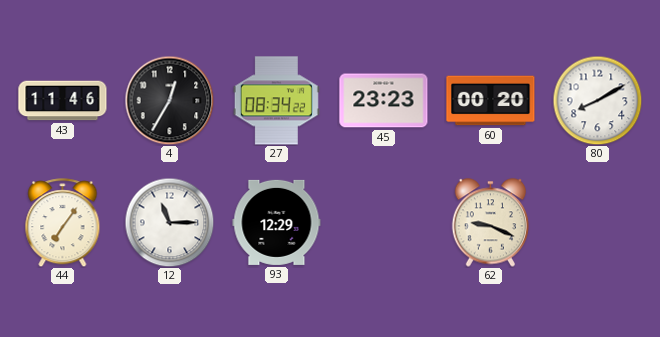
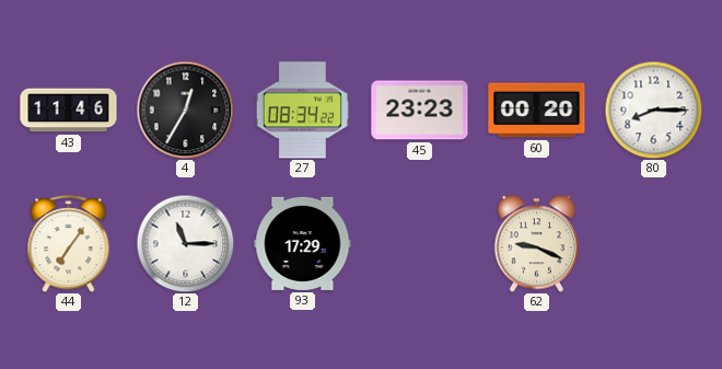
80: 8:10 -> 8:15 (653, 109)
93: 12:29 -> 17:29 (303, 243)
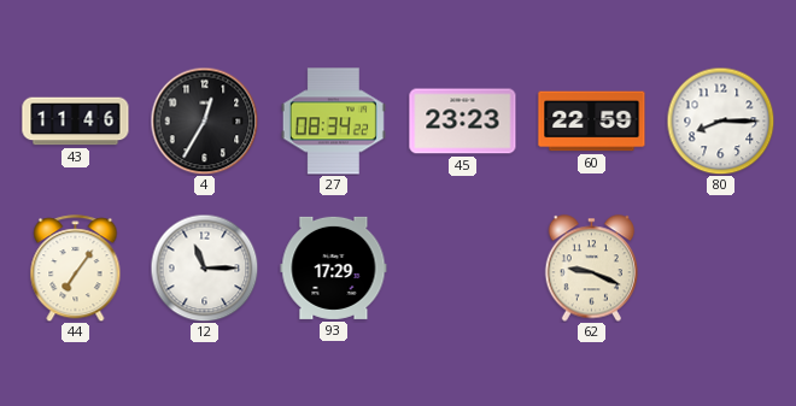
60: 00:20 -> 22:59 (592, 122)
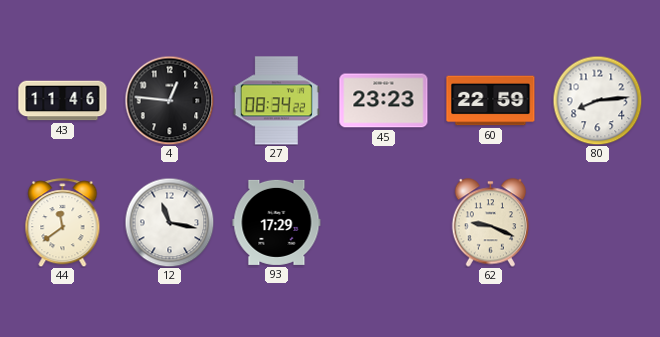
4: 12:35 -> 12:46 (169, 100)
80: 8:15 -> 8:14 (597, 100)
44: 7:06 -> 11:39 (63, 223)
12: 11:15 -> 11:17 (169, 222)
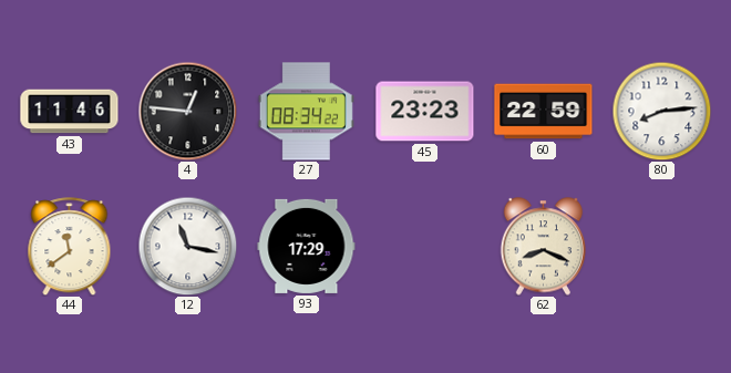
62: 9:19 -> 8:19 (544, 247)
